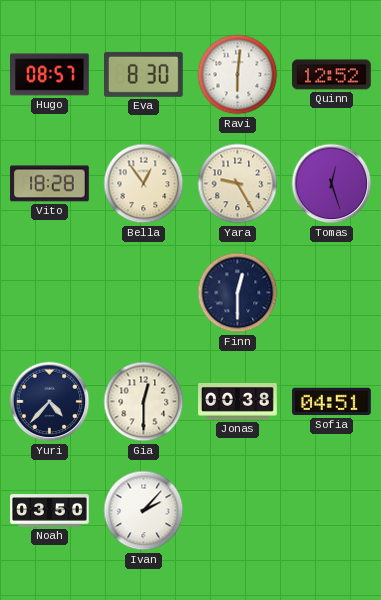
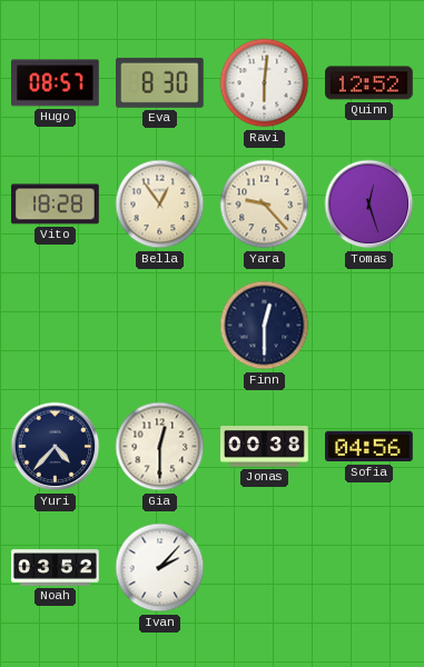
Yara: 9:25 -> 9:23 (265, 205)
Sofia: 04:51 -> 04:56 (369, 447)
Noah: 03:50 -> 03:52 (56, 568)
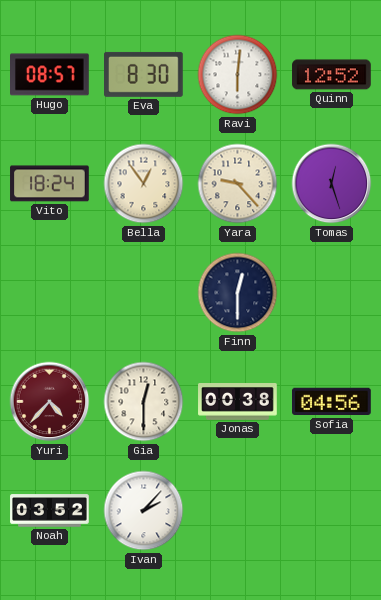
Vito: 18:28 -> 18:24 (50, 184)
Yuri dial: navy -> burgundy (50, 402)
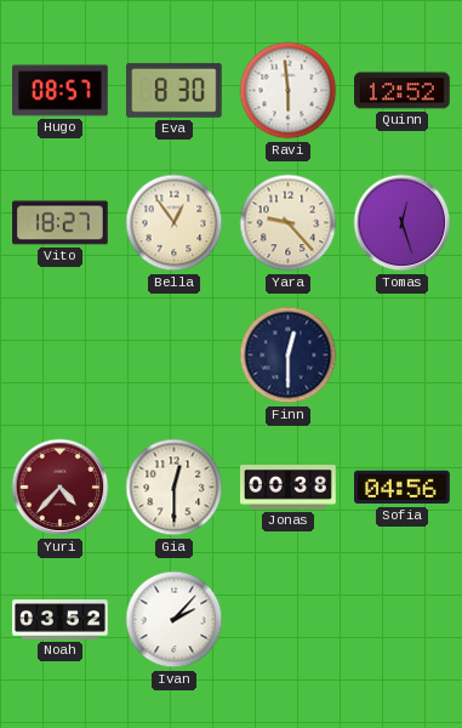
Ravi: 6:01 -> 5:59 (289, 91)
Vito: 18:24 -> 18:27 (61, 223)
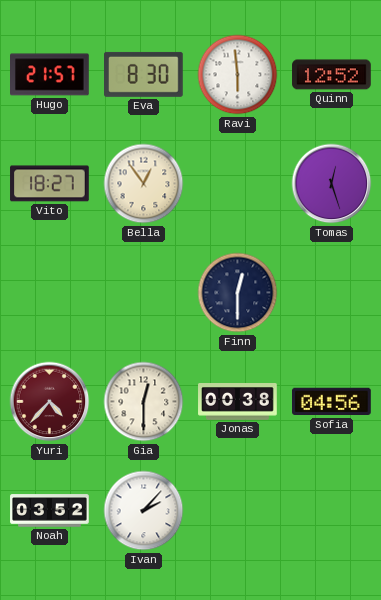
Hugo: 08:57 -> 21:57 (50, 75)
Yara: 9:23 -> none (289, 223)
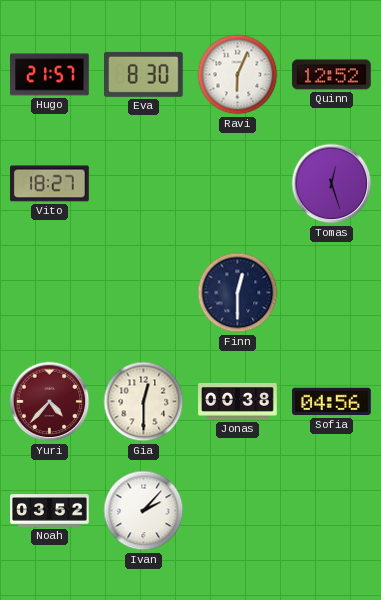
Ravi: 5:59 -> 6:04 (238, 75)
Bella: 12:54 -> none (144, 184)
